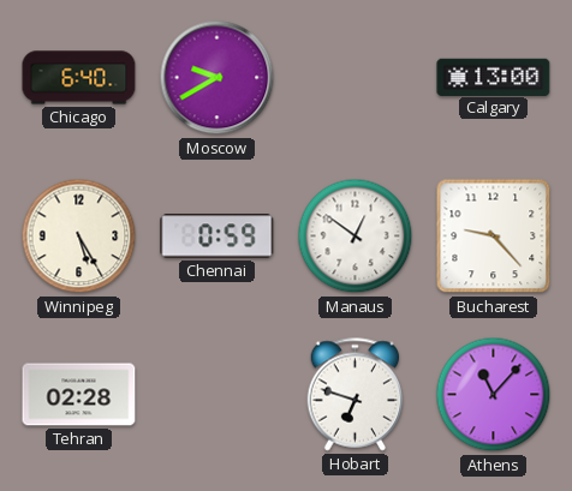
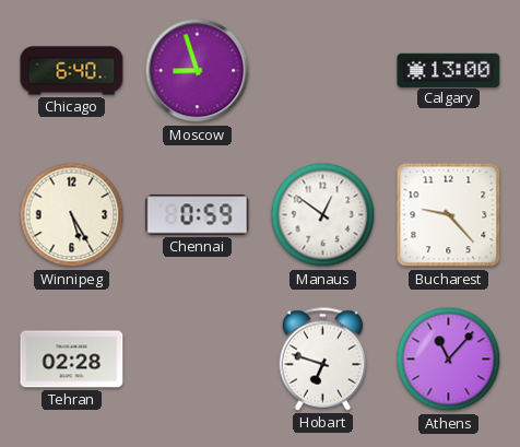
Moscow: 9:40 -> 8:57 (198, 71)
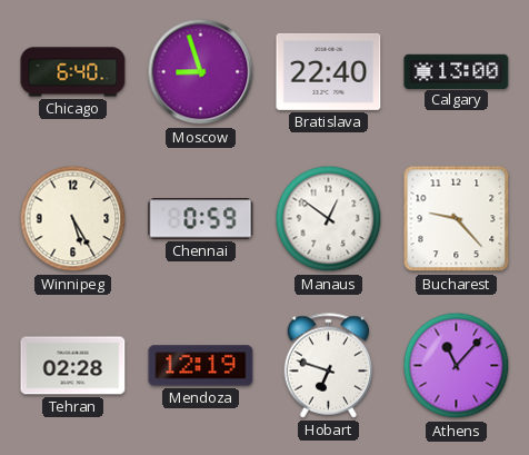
Bratislava: none -> 22:40 (329, 71)
Mendoza: none -> 12:19 (201, 366)
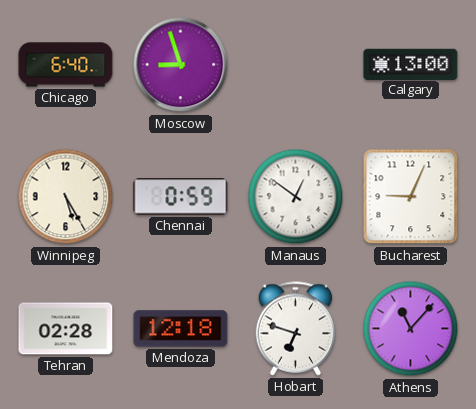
Bratislava: 22:40 -> none (329, 71)
Bucharest: 9:23 -> 9:04 (411, 197)
Mendoza: 12:19 -> 12:18 (181, 329)
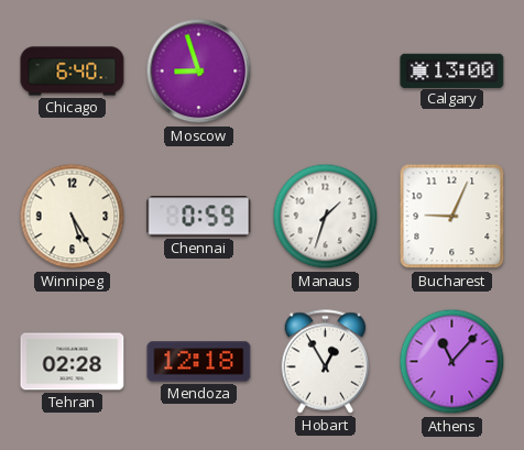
Manaus: 12:51 -> 1:33 (326, 217)
Hobart: 6:48 -> 12:55 (326, 362)
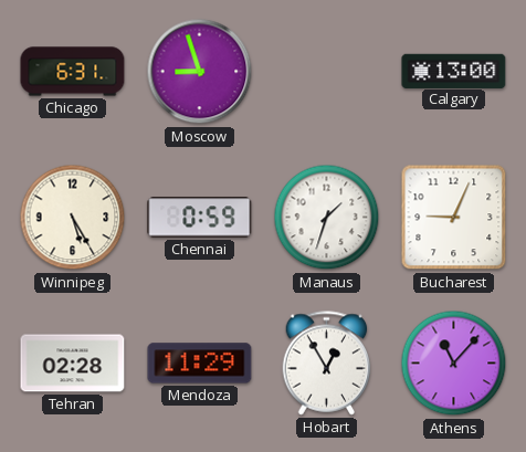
Chicago: 6:40 -> 6:31 (73, 72)
Mendoza: 12:18 -> 11:29 (200, 364)
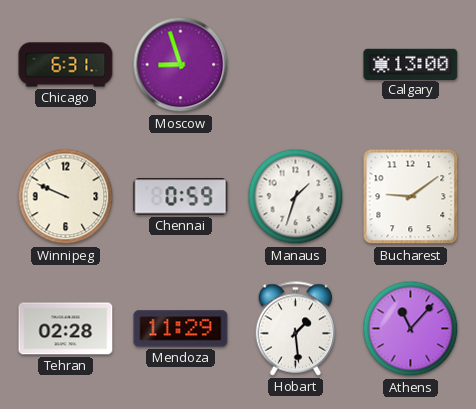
Winnipeg: 5:25 -> 9:49 (66, 197)
Bucharest: 9:04 -> 9:09 (411, 197)
Hobart: 12:55 -> 1:29 (296, 329)
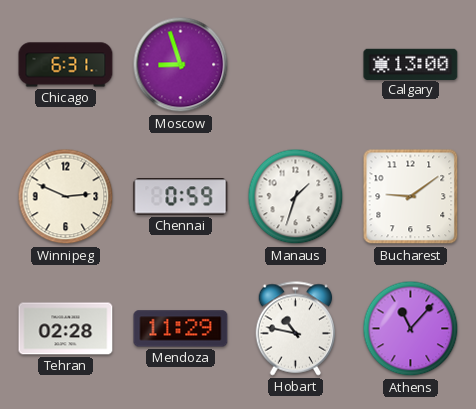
Winnipeg: 9:49 -> 2:49 (66, 197)
Hobart: 1:29 -> 10:47 (296, 329)
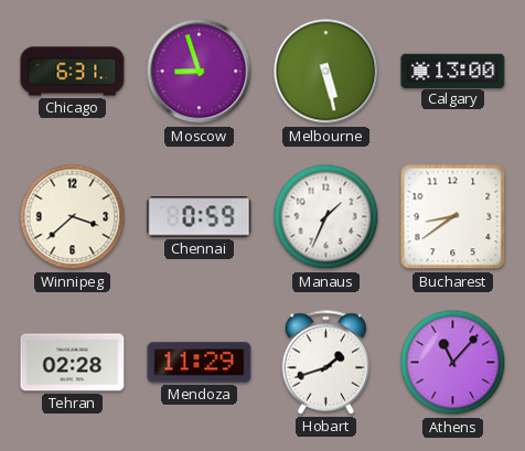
Melbourne: none -> 5:28 (326, 72)
Winnipeg: 2:49 -> 3:38 (73, 217)
Manaus: 1:33 -> 1:34 (326, 217)
Bucharest: 9:09 -> 8:39 (453, 217)
Hobart: 10:47 -> 1:42 (326, 363)
